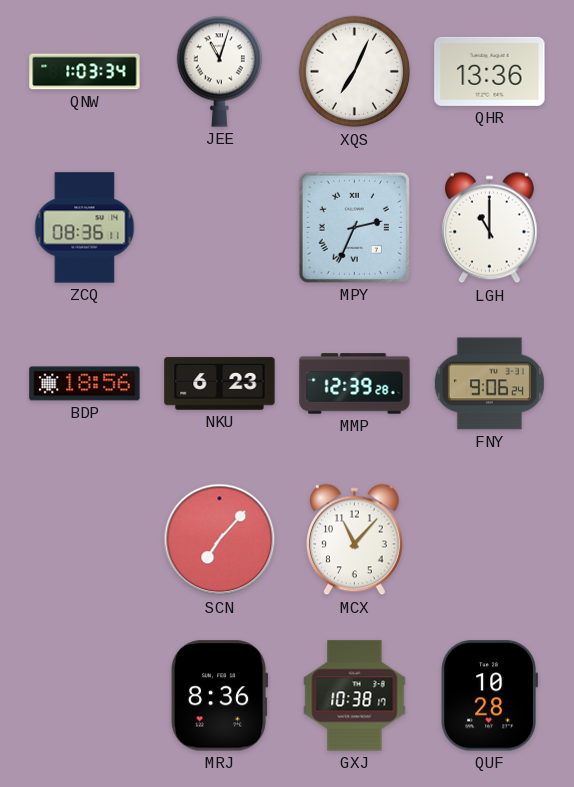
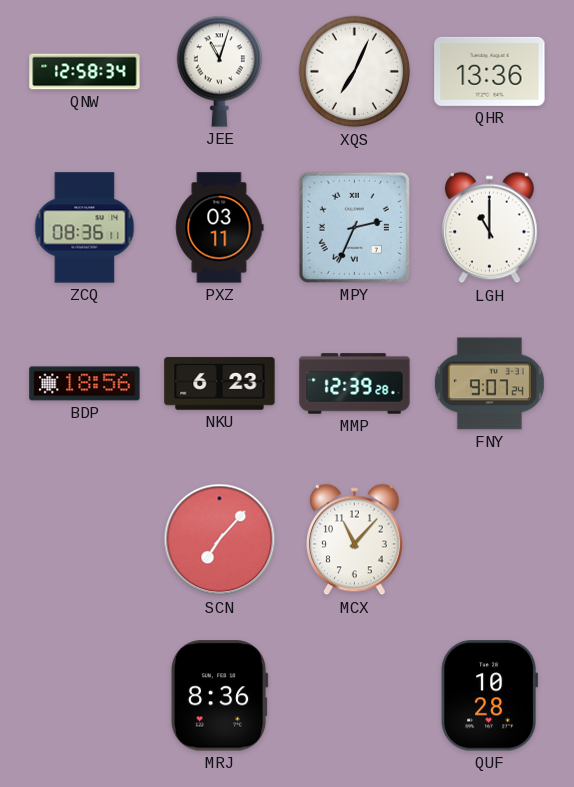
QNW: 1:03 -> 12:58 (85, 72)
PXZ: none -> 03:11 (220, 228)
FNY: 9:06 -> 9:07 (489, 384)
GXJ: 10:38 -> none (355, 696)
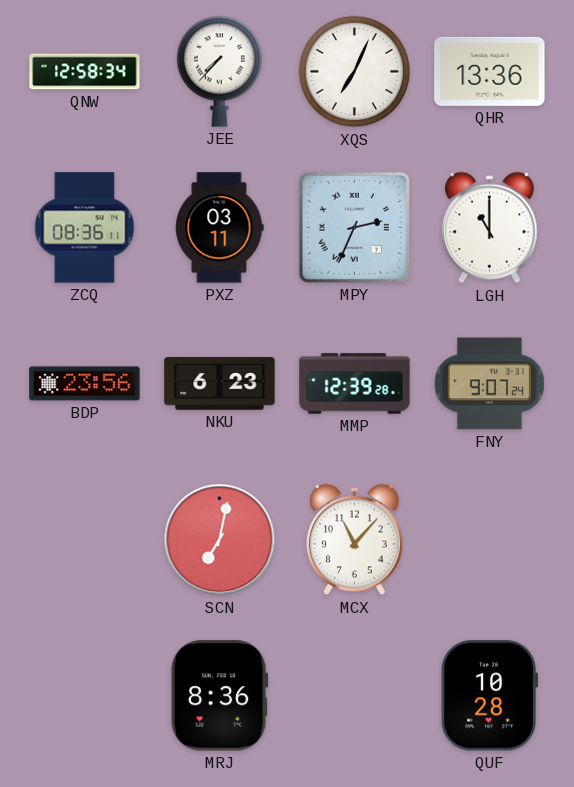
JEE: 11:03 -> 7:37 (219, 71)
BDP: 18:56 -> 23:56 (85, 384)
SCN: 7:07 -> 7:02 (220, 540)
